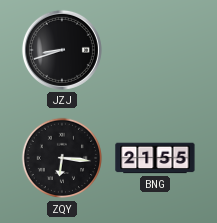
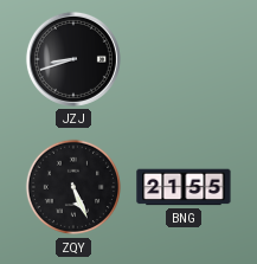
ZQY: 6:16 -> 5:26 (73, 187)
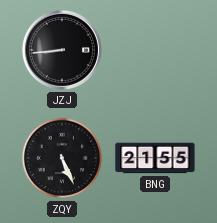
JZJ: 8:42 -> 8:44 (62, 50)
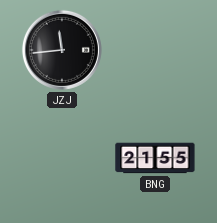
JZJ: 8:44 -> 11:44 (62, 50)
ZQY: 5:26 -> none (62, 158)
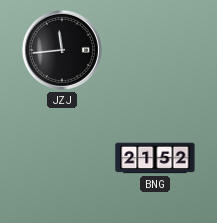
BNG: 21:55 -> 21:52 (155, 158)
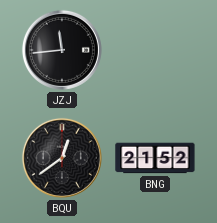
BQU: none -> 12:39 (62, 158)
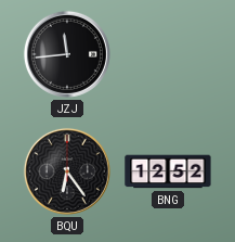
BQU: 12:39 -> 6:24 (67, 171)
BNG: 21:52 -> 12:52 (168, 171)
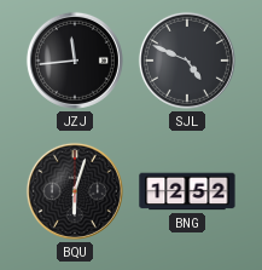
SJL: none -> 4:49 (187, 61)
BQU: 6:24 -> 6:03 (75, 191)
